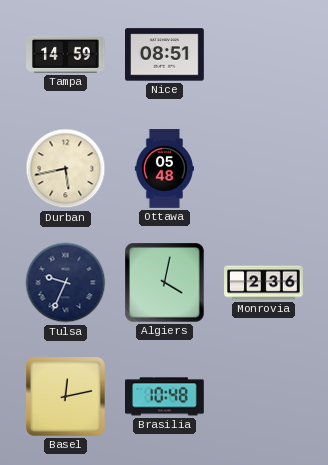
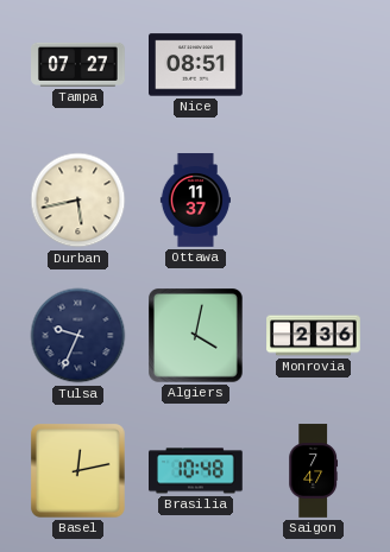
Tampa: 14:59 -> 07:27 (78, 64)
Ottawa: 05:48 -> 11:37 (195, 201)
Saigon: none -> 7:47 (314, 471)
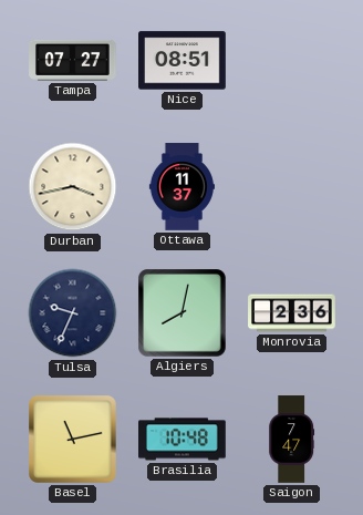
Durban: 5:43 -> 3:43 (73, 187)
Algiers: 4:02 -> 8:02 (183, 313)
Basel: 12:13 -> 11:13 (73, 440)
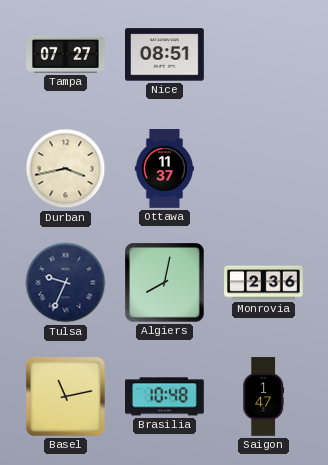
Saigon: 7:47 -> 1:47 (264, 397)
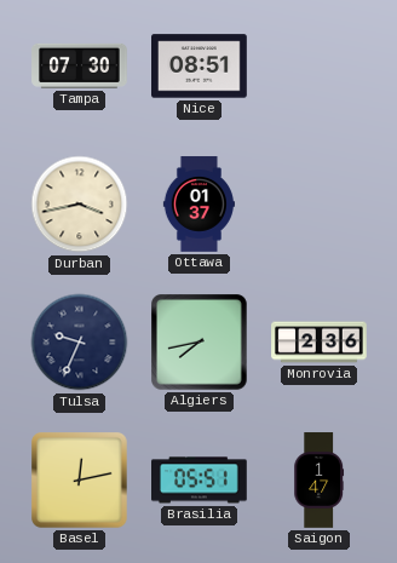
Tampa: 07:27 -> 07:30 (80, 65)
Ottawa: 11:37 -> 01:37 (198, 205)
Algiers: 8:02 -> 7:43 (200, 343)
Basel: 11:13 -> 12:13 (80, 481)
Brasilia: 10:48 -> 05:51 (200, 481)
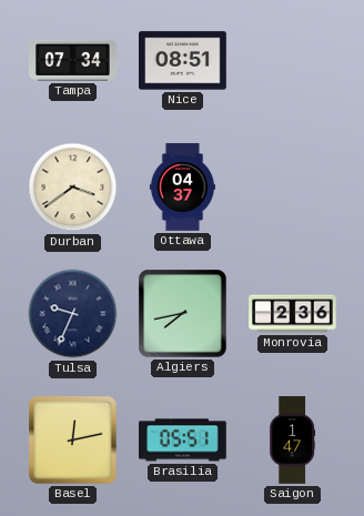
Tampa: 07:30 -> 07:34 (73, 60)
Durban: 3:43 -> 3:39 (73, 188)
Ottawa: 01:37 -> 04:37 (182, 188)
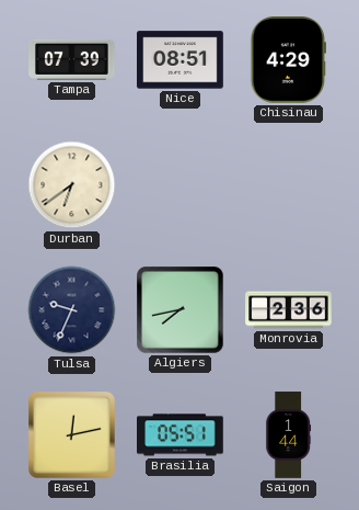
Tampa: 07:34 -> 07:39 (72, 59)
Chisinau: none -> 4:29 (288, 60)
Durban: 3:39 -> 6:39 (72, 185)
Ottawa: 04:37 -> none (182, 188)
Saigon: 1:47 -> 1:44 (289, 435)
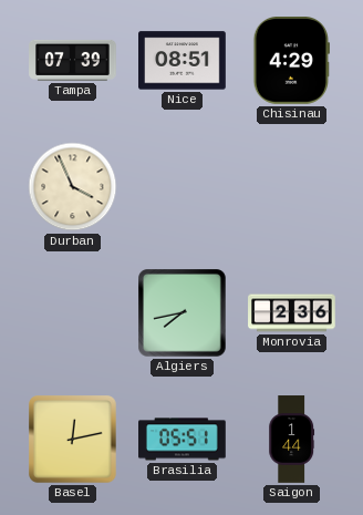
Durban: 6:39 -> 3:56 (73, 187)
Tulsa: 9:34 -> none (72, 310)
